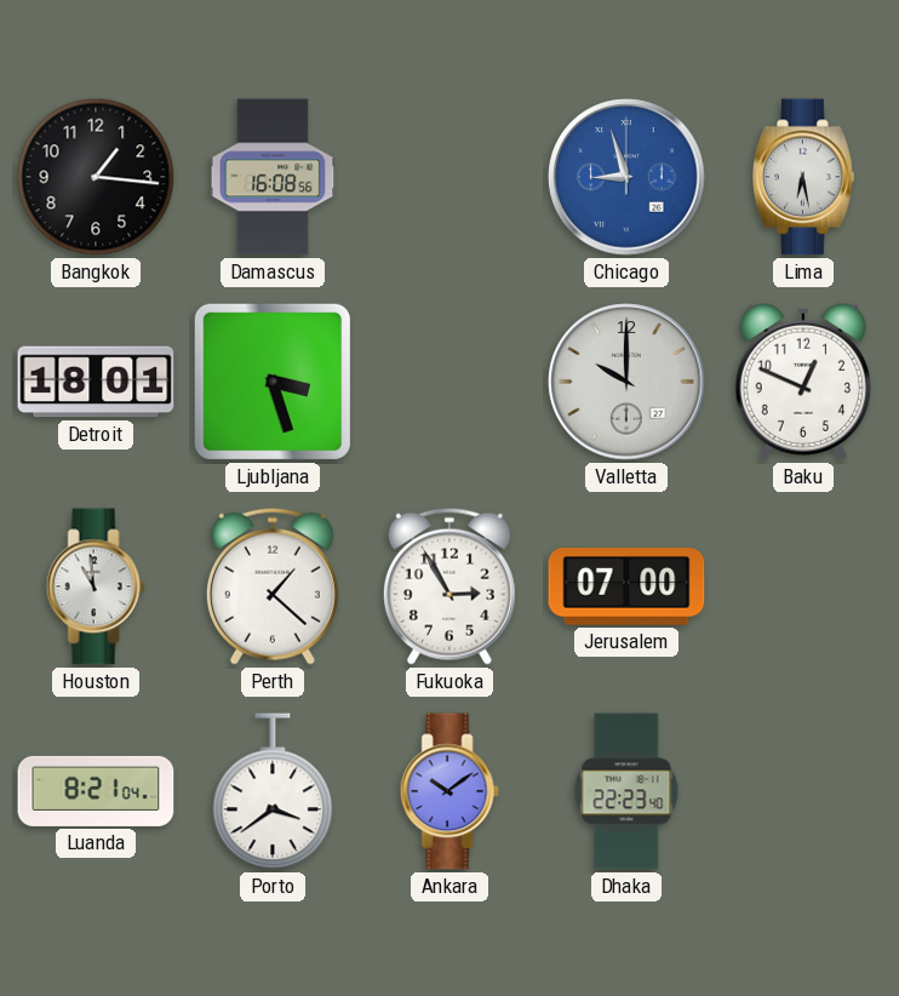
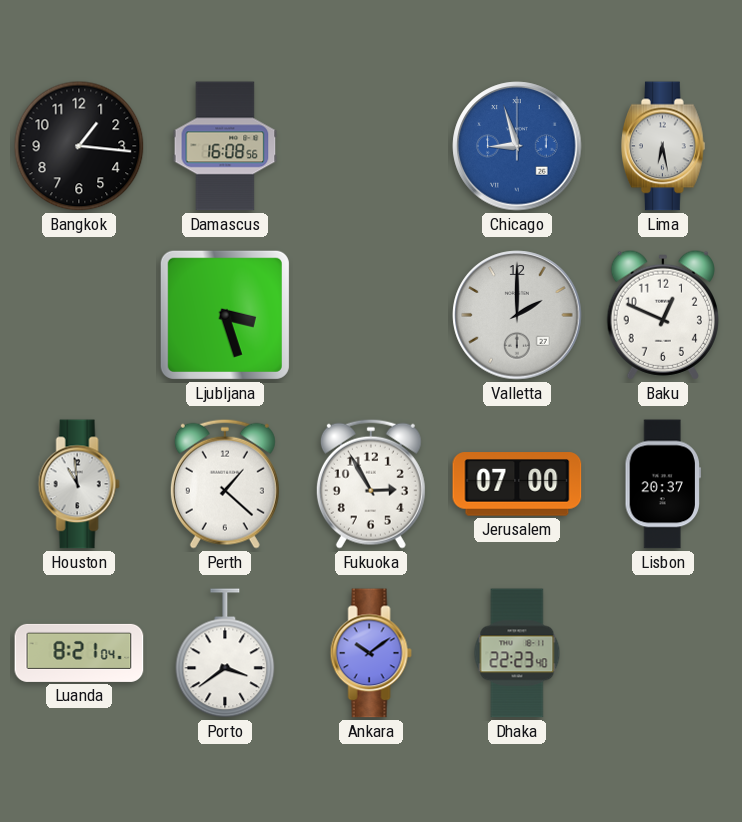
Detroit: 18:01 -> none (96, 382)
Valletta: 10:00 -> 2:00 (517, 315)
Lisbon: none -> 20:37 (663, 484)
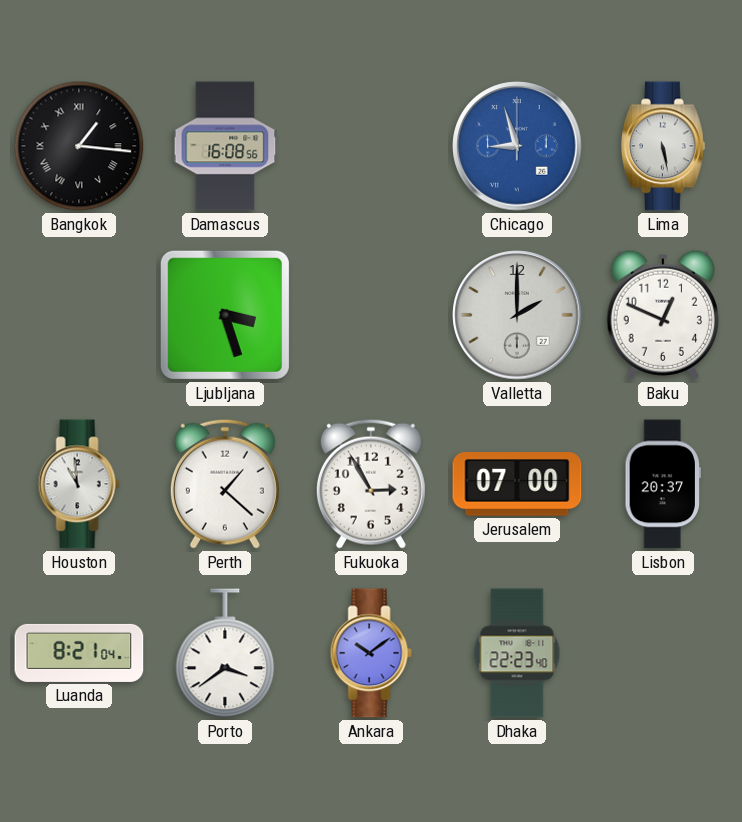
Bangkok numerals: Arabic -> Roman (79, 146)
Lima: 6:28 -> 5:28 (664, 146)
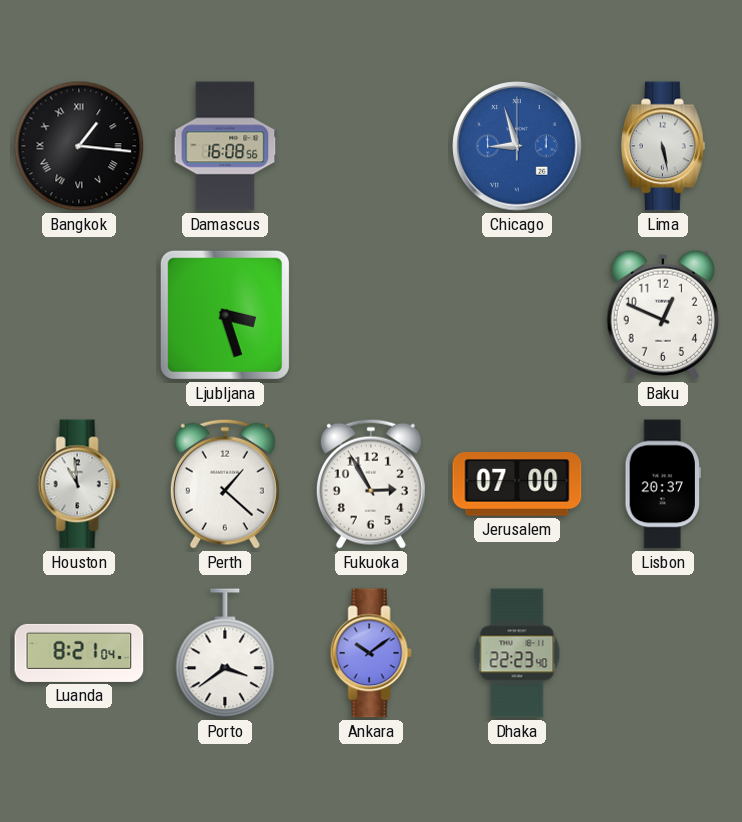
Valletta: 2:00 -> none (517, 315)
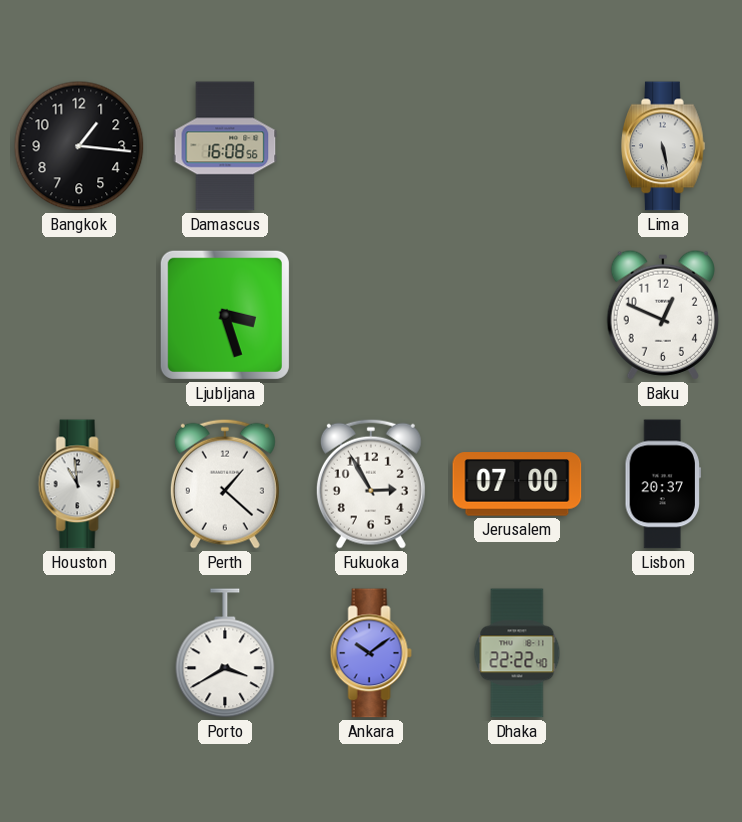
Bangkok numerals: Roman -> Arabic (79, 146)
Chicago: 8:57 -> none (517, 146)
Luanda: 8:21 -> none (79, 653)
Porto: 3:39 -> 3:40 (225, 653)
Dhaka: 22:23 -> 22:22 (517, 653)
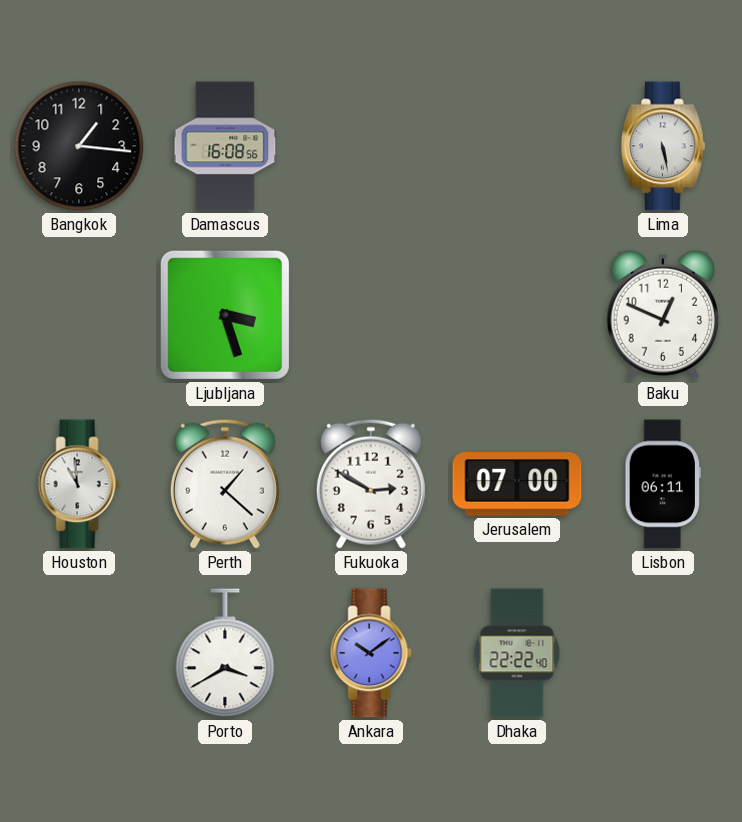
Fukuoka: 2:55 -> 2:50 (371, 484)
Lisbon: 20:37 -> 06:11 (663, 484)
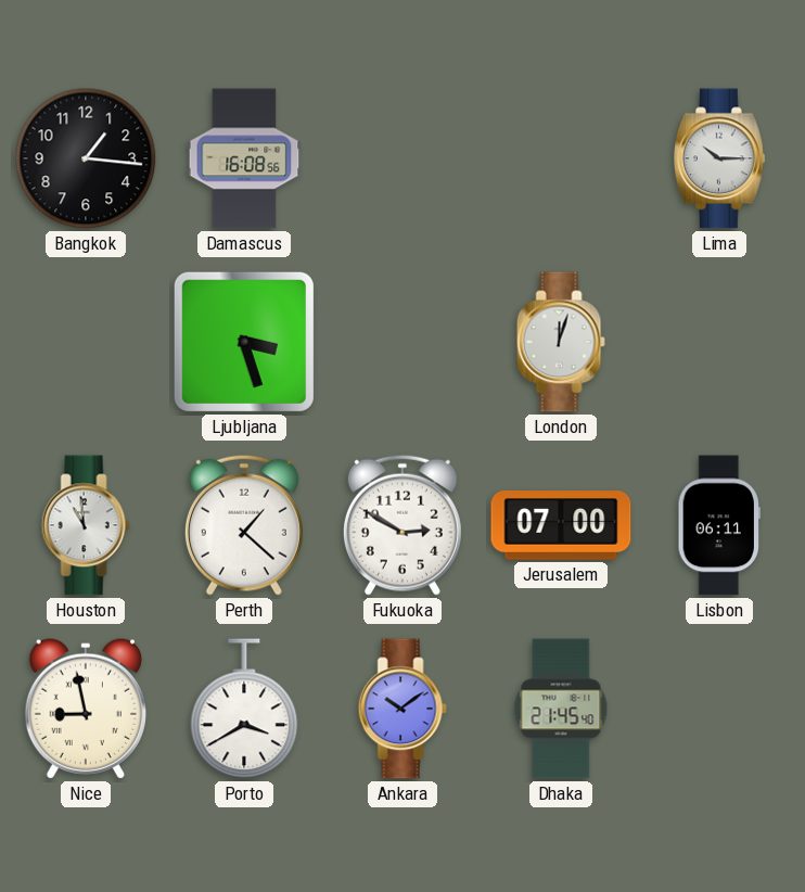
Lima: 5:28 -> 10:15 (720, 158)
London: none -> 12:03 (561, 342)
Baku: 12:49 -> none (663, 315)
Nice: none -> 8:58 (86, 709)
Dhaka: 22:22 -> 21:45 (561, 709)
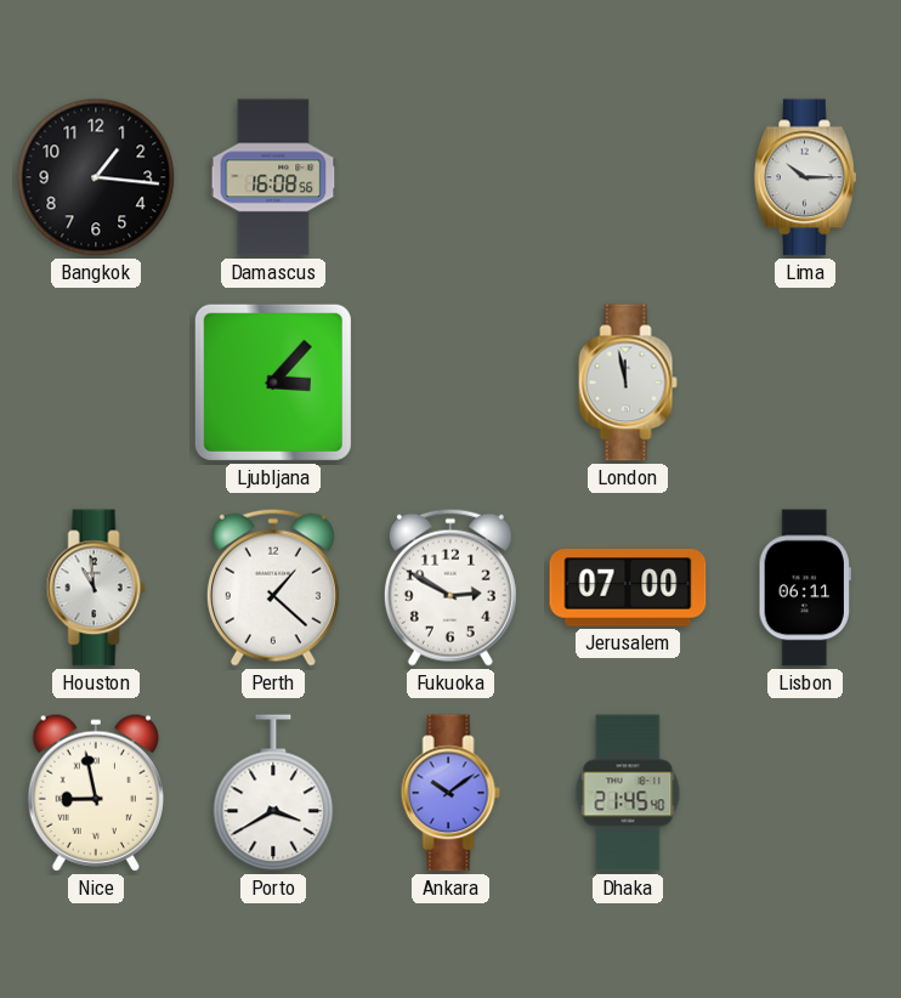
Ljubljana: 3:27 -> 3:07 (273, 382)
London: 12:03 -> 11:58 (628, 382)
